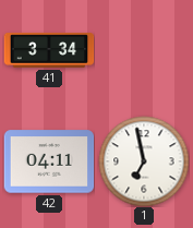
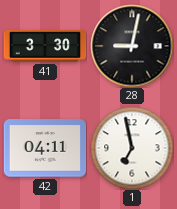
41: 3:34 -> 3:30 (45, 46)
28: none -> 9:02 (132, 46)
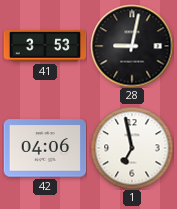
41: 3:30 -> 3:53 (45, 46)
42: 04:11 -> 04:06 (45, 148)
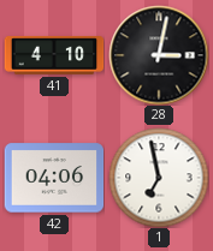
41: 3:53 -> 4:10 (54, 55)
28: 9:02 -> 3:02 (159, 55)
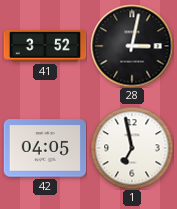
41: 4:10 -> 3:52 (45, 46)
42: 04:06 -> 04:05 (45, 148)
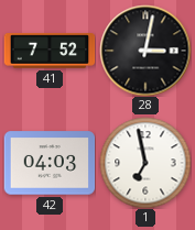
41: 3:52 -> 7:52 (50, 51)
42: 04:05 -> 04:03 (50, 163)
